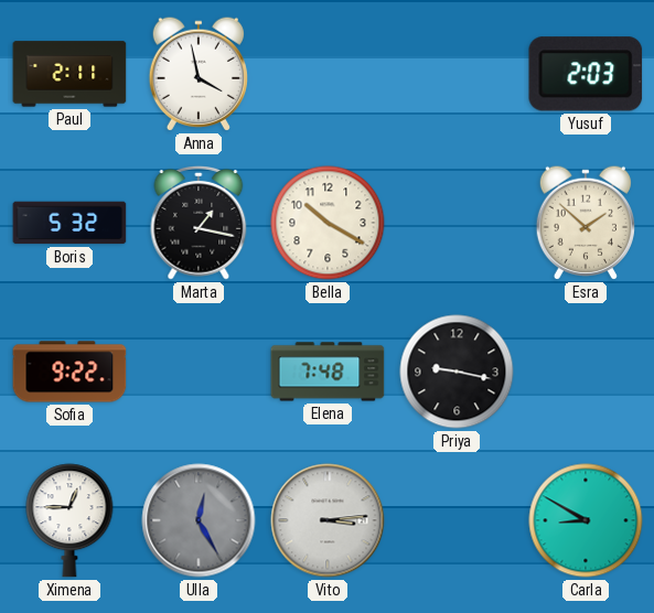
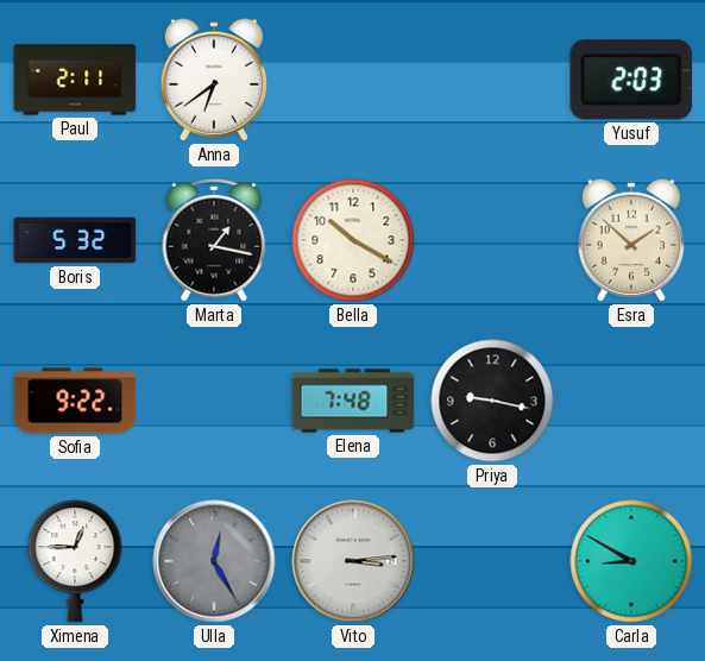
Anna: 3:58 -> 6:39 (214, 80)
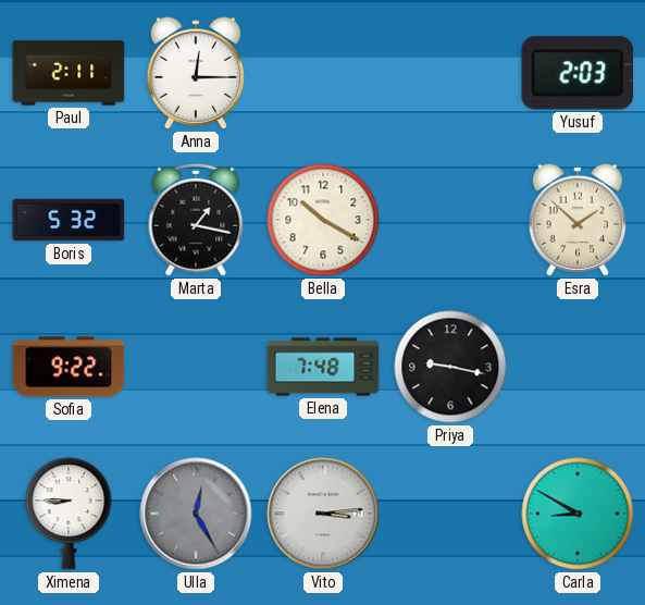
Anna: 6:39 -> 12:15 (196, 73)
Ximena: 12:45 -> 8:45 (69, 514)
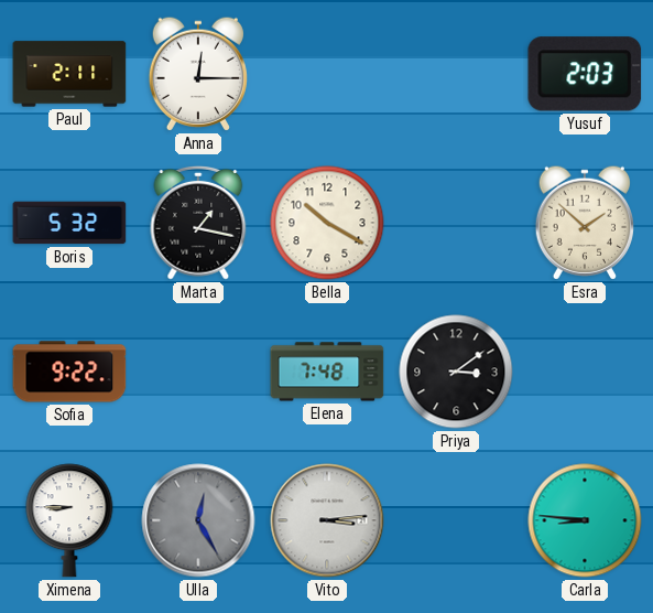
Priya: 9:17 -> 3:09 (456, 372)
Carla: 8:50 -> 8:46 (585, 520)
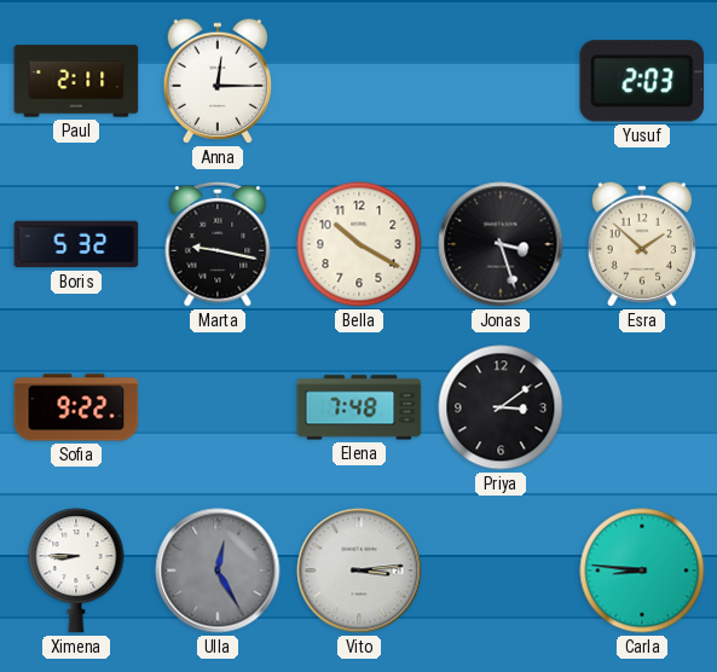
Marta: 1:17 -> 9:17 (218, 244)
Jonas: none -> 3:27 (501, 244)
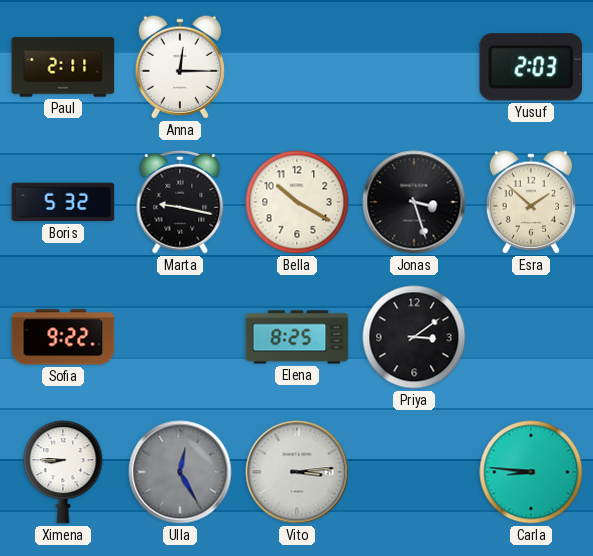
Elena: 7:48 -> 8:25 (297, 337)
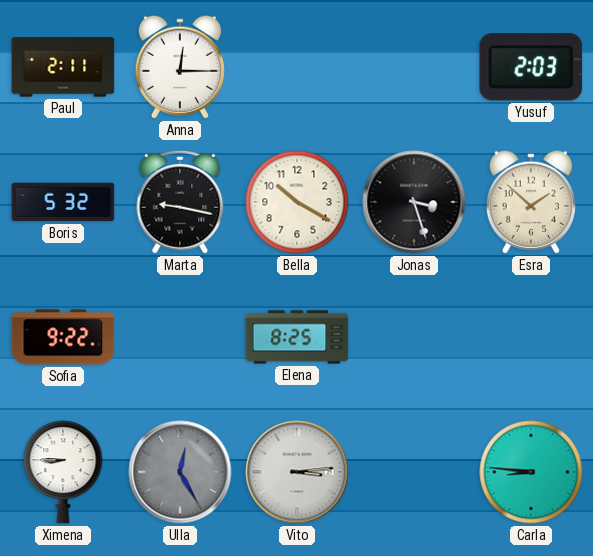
Priya: 3:09 -> none (414, 337)
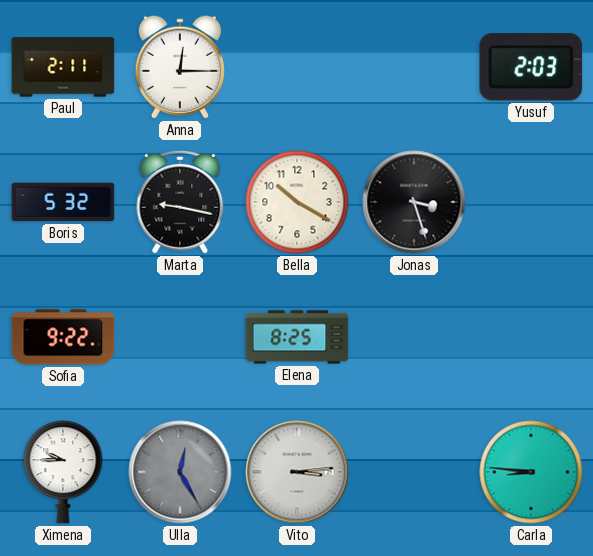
Esra: 1:52 -> none (531, 202)
Ximena: 8:45 -> 9:45 (63, 472)
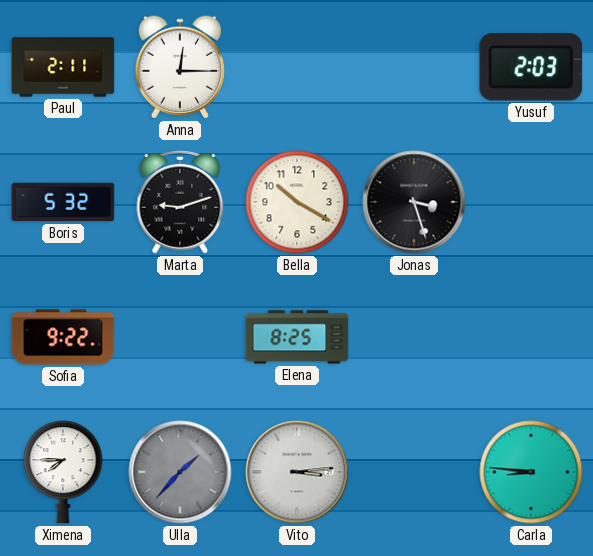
Marta: 9:17 -> 9:12 (180, 202)
Ximena: 9:45 -> 7:45 (63, 472)
Ulla: 12:25 -> 1:37 (180, 472)
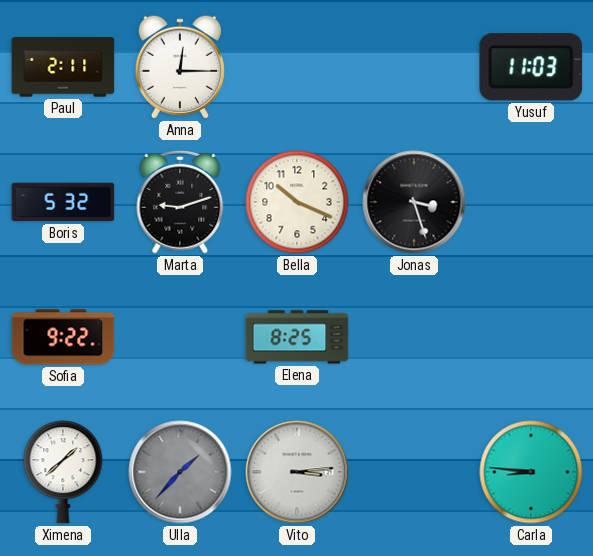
Yusuf: 2:03 -> 11:03 (531, 67)
Bella: 10:20 -> 10:19 (297, 202)
Ximena: 7:45 -> 1:38 (63, 472)
